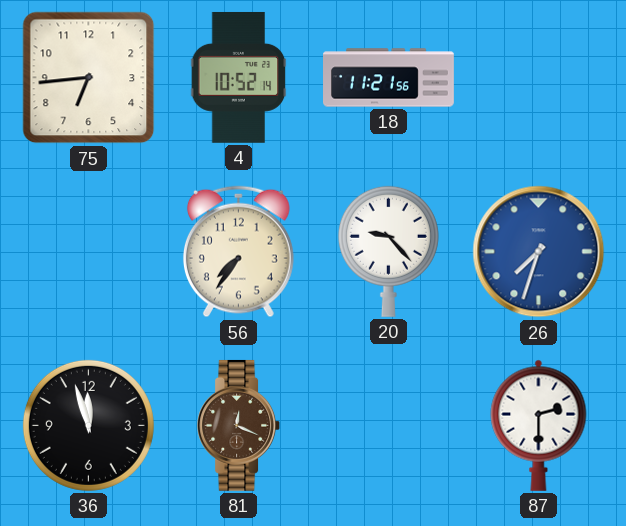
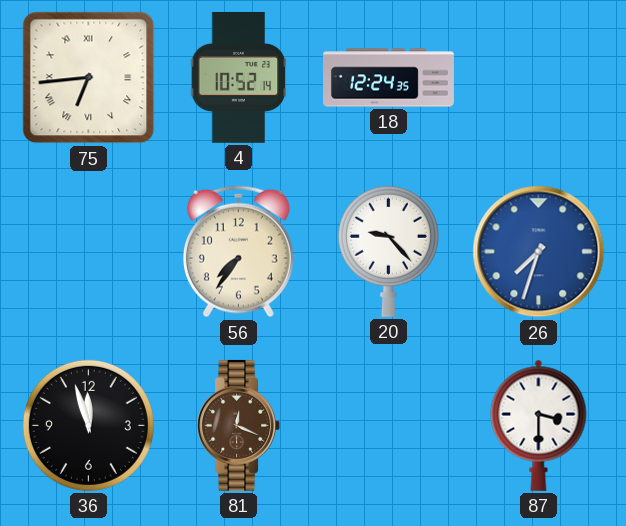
75 numerals: Arabic -> Roman (89, 78)
18: 11:21 -> 12:24 (389, 78)
87: 2:30 -> 3:30 (539, 425)
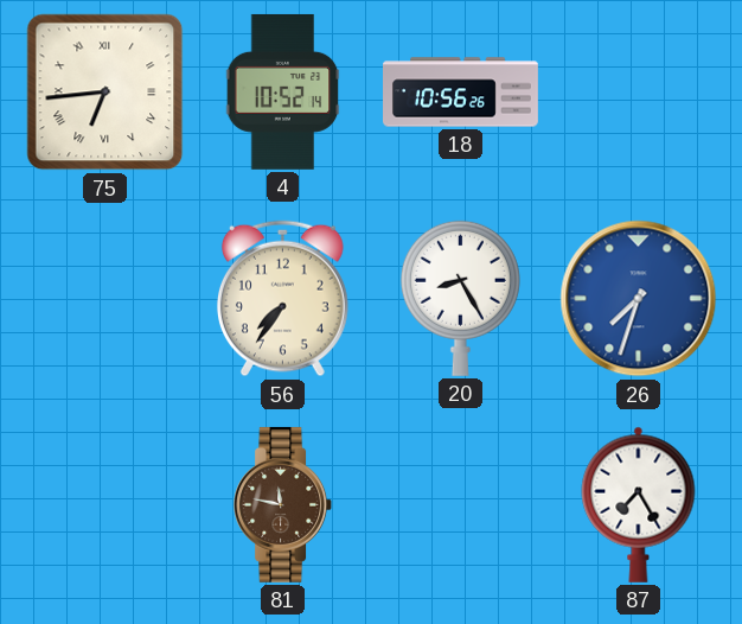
18: 12:24 -> 10:56 (461, 93)
20: 9:23 -> 8:25 (460, 298)
36: 11:57 -> none (88, 425)
81: 12:19 -> 11:47 (283, 504)
87: 3:30 -> 7:25 (639, 504)
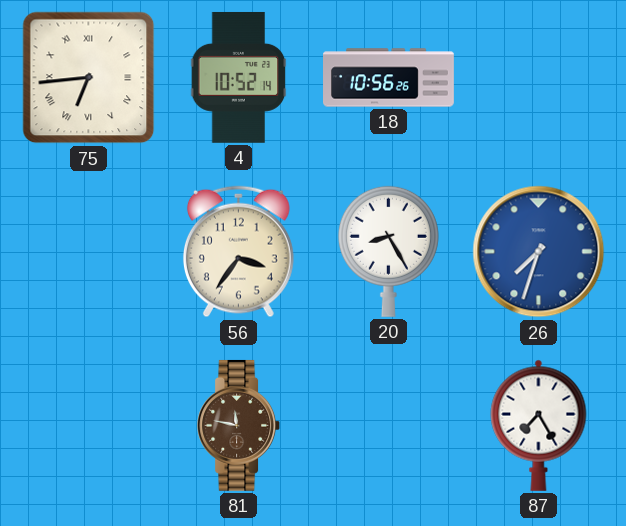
56: 7:36 -> 3:36 (238, 252)
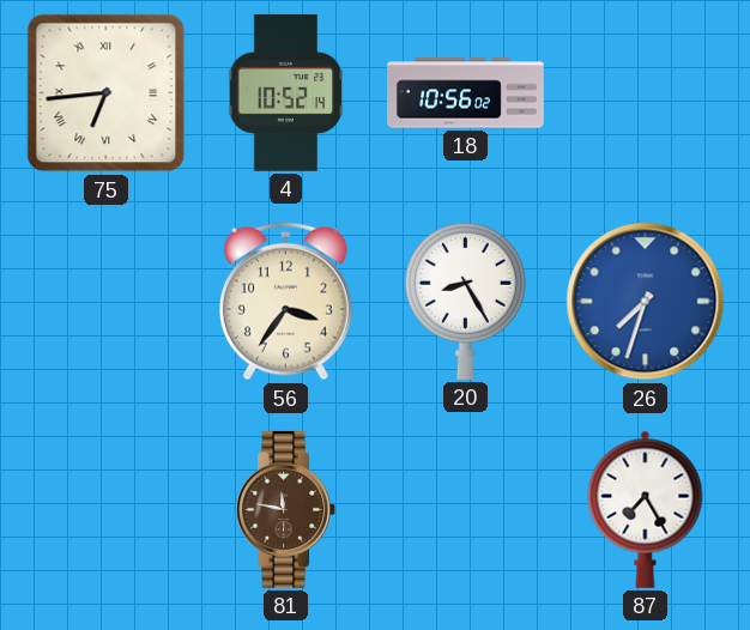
18: 10:56:26 -> 10:56:02 (466, 93)
